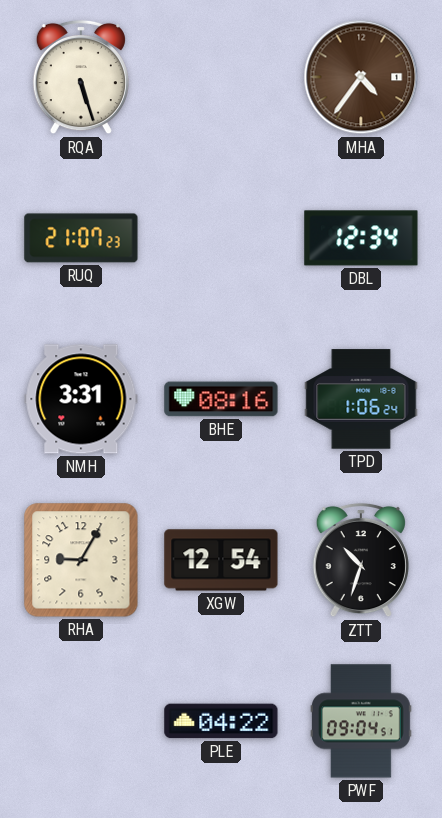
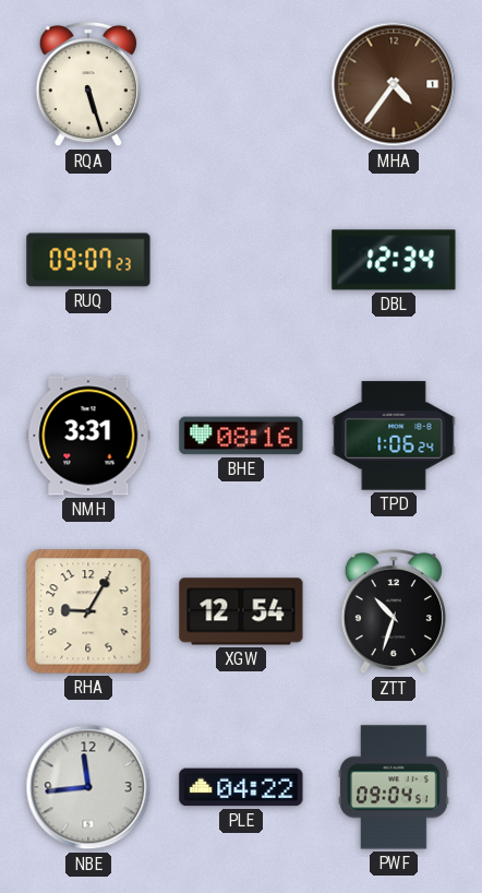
RUQ: 21:07 -> 09:07 (88, 260)
NBE: none -> 11:44 (88, 787)
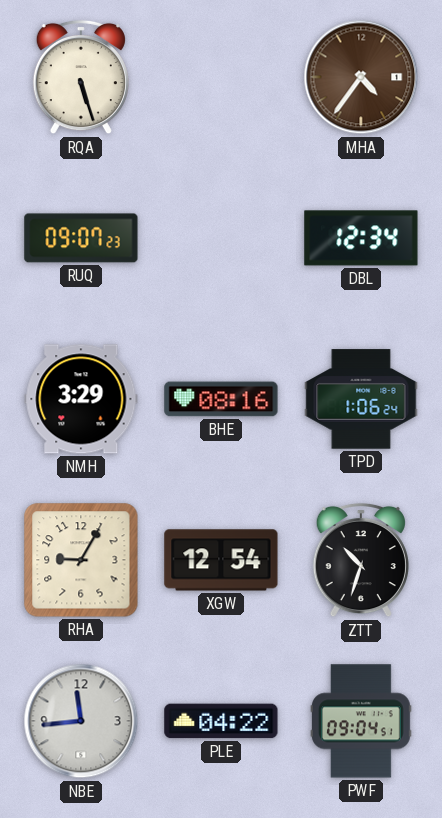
NMH: 3:31 -> 3:29 (81, 399)
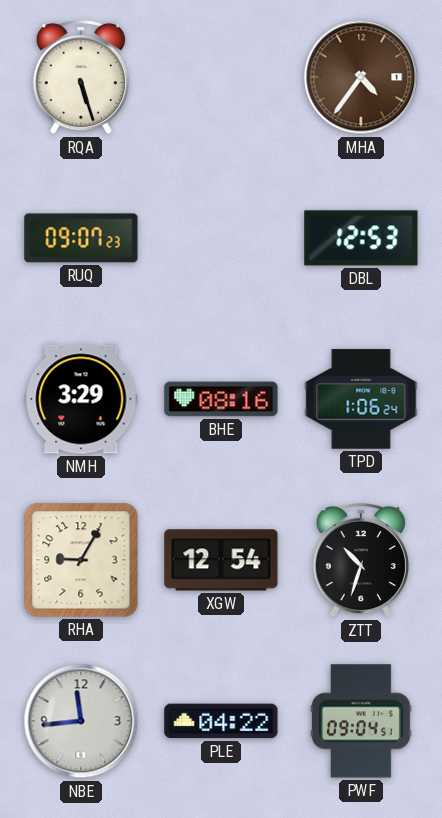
DBL: 12:34 -> 12:53 (361, 238)
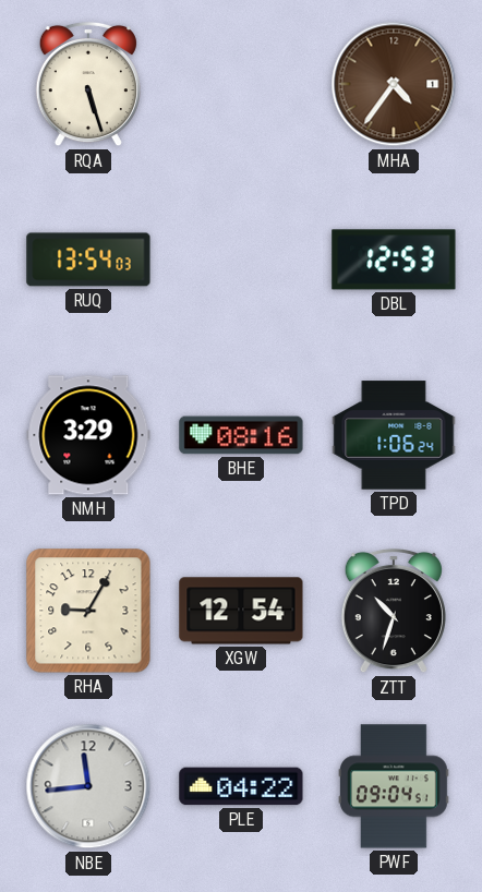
RUQ: 09:07 -> 13:54 (88, 260)
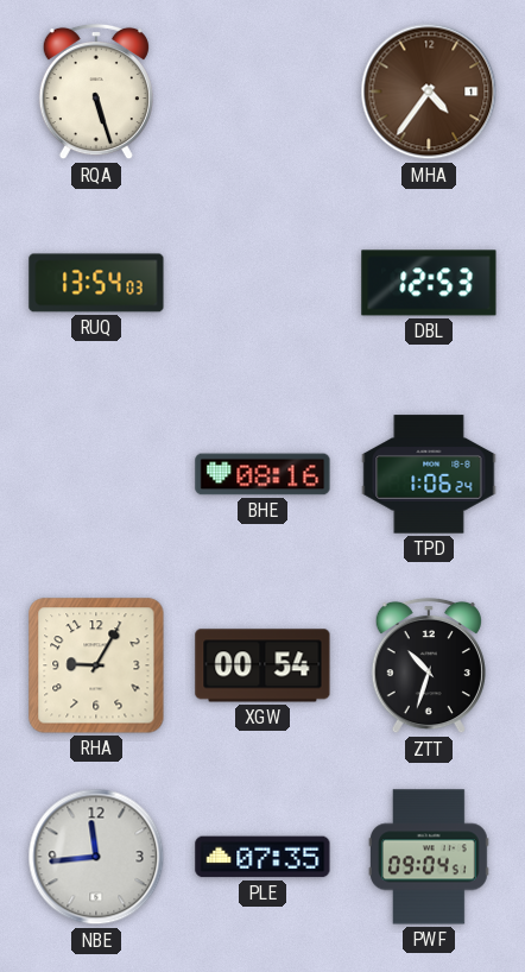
NMH: 3:29 -> none (88, 435)
XGW: 12:54 -> 00:54 (262, 665)
PLE: 04:22 -> 07:35 (262, 857)
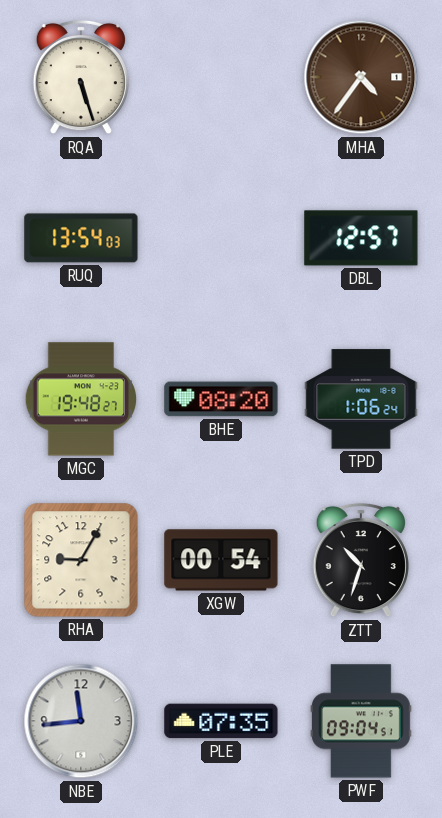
DBL: 12:53 -> 12:57 (361, 238)
MGC: none -> 19:48 (80, 399)
BHE: 08:16 -> 08:20 (221, 399)
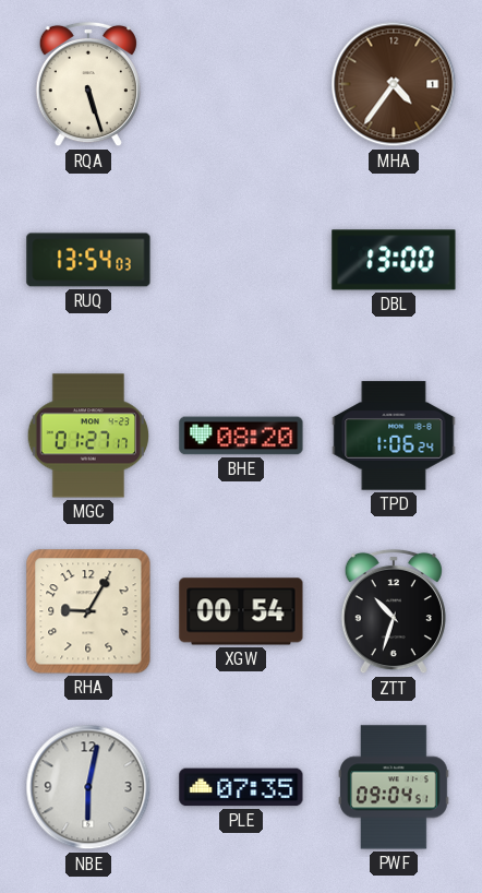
DBL: 12:57 -> 13:00 (394, 260)
MGC: 19:48 -> 01:27 (87, 436)
NBE: 11:44 -> 6:02 (88, 787)
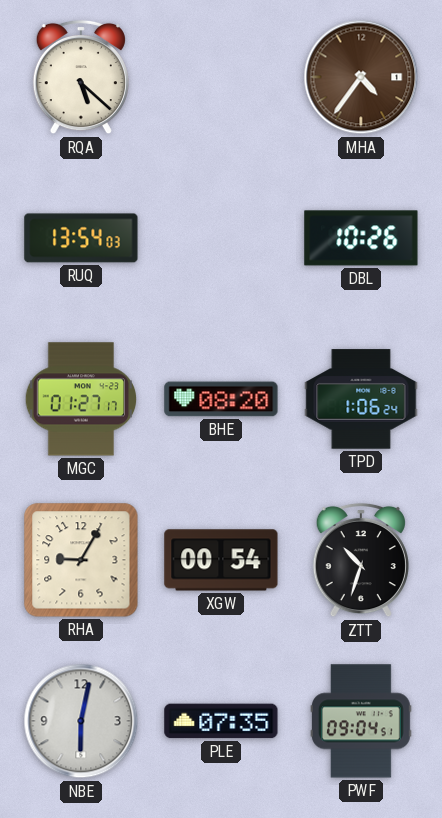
RQA: 5:27 -> 5:22 (81, 77)
DBL: 13:00 -> 10:26 (361, 238)
